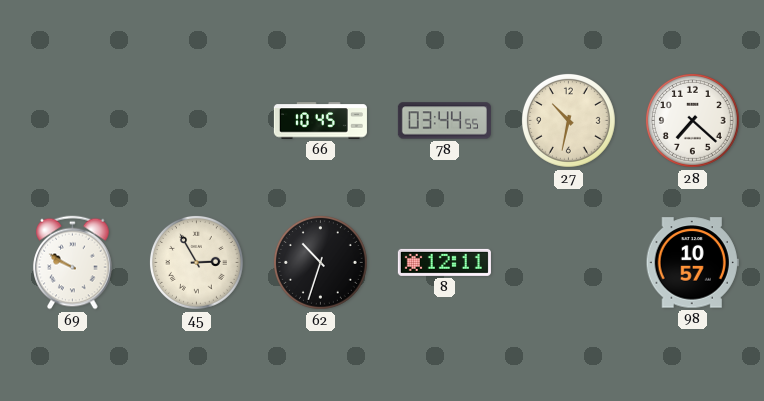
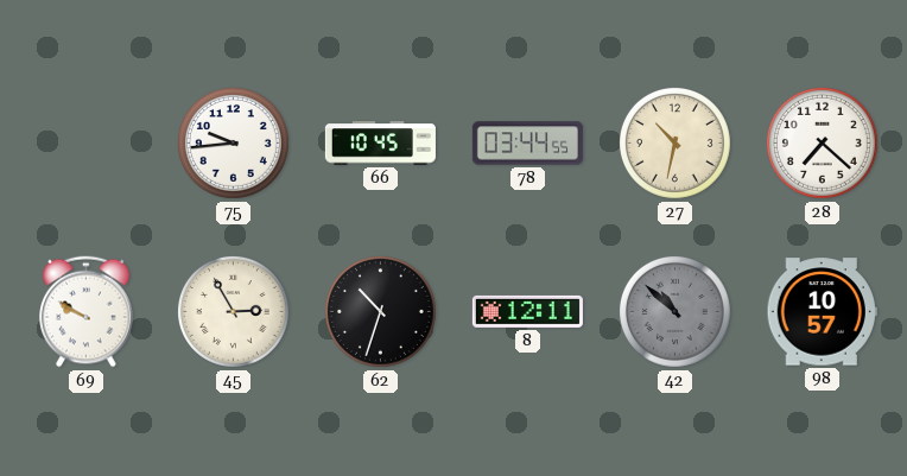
75: none -> 9:44 (233, 142)
42: none -> 10:52 (674, 311)
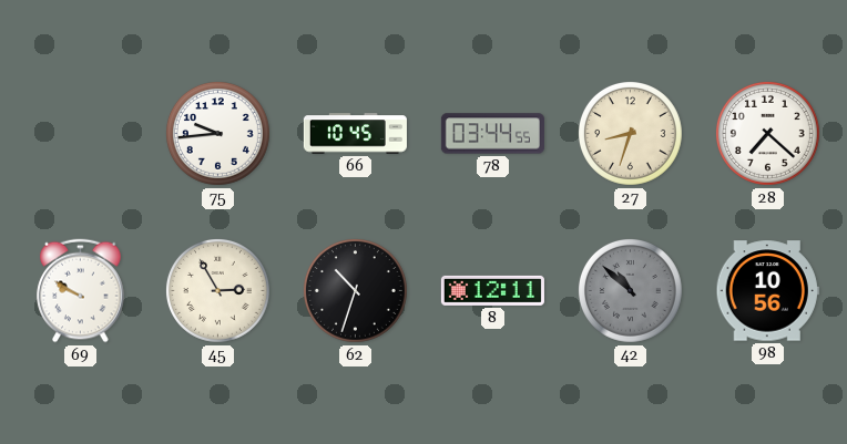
27: 10:32 -> 8:33 (630, 133)
98: 10:57 -> 10:56 (767, 291)
